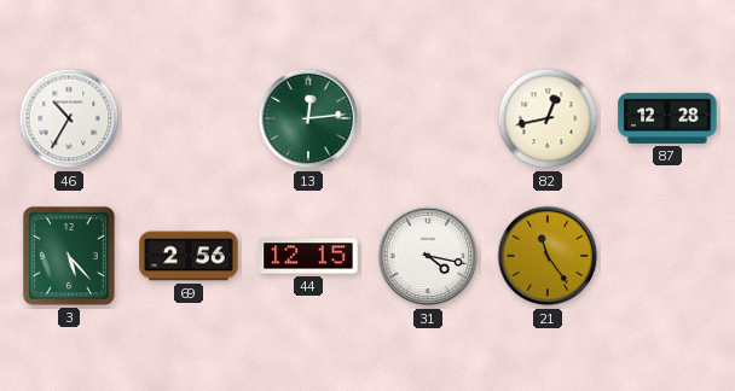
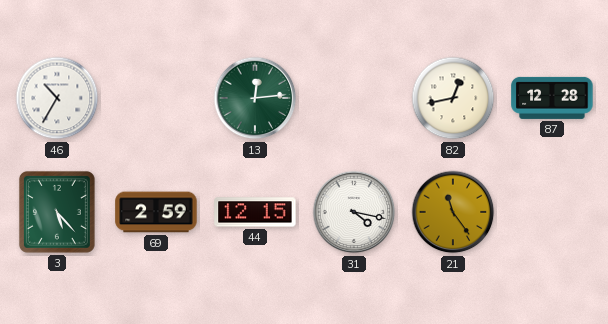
69: 2:56 -> 2:59 (156, 212)
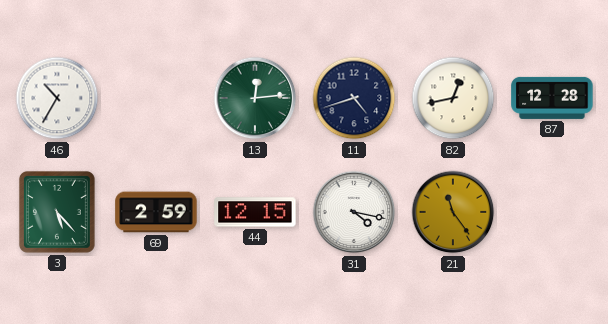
11: none -> 4:42 (354, 98)
